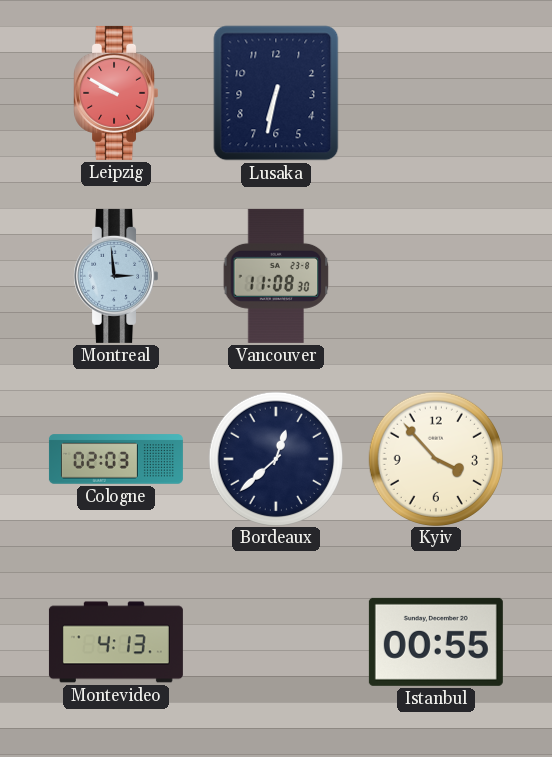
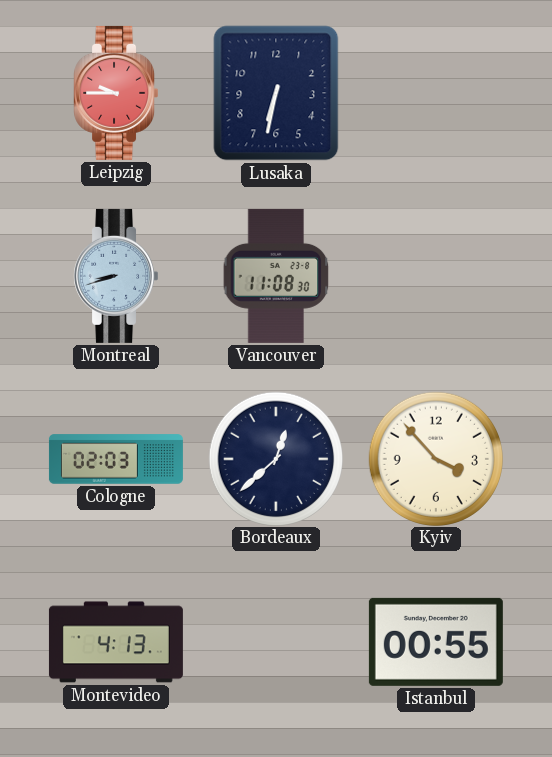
Leipzig: 9:50 -> 9:45 (115, 93)
Montreal: 2:59 -> 8:42 (115, 276)
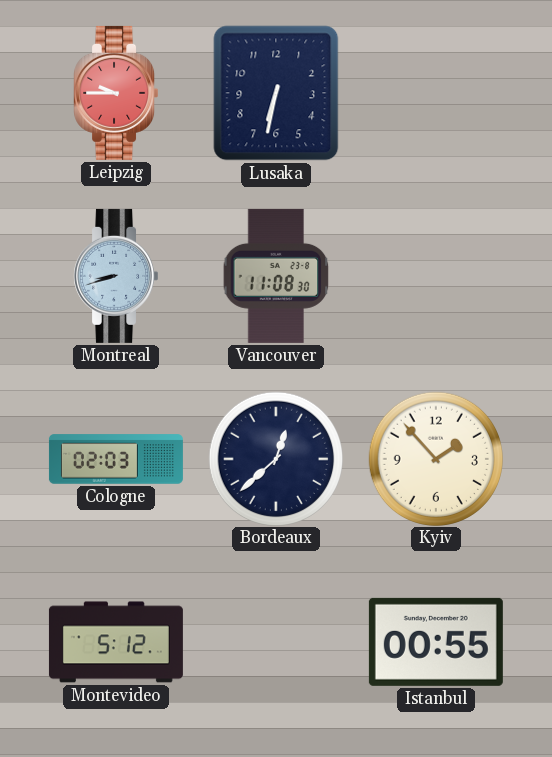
Kyiv: 3:53 -> 1:53 (435, 458)
Montevideo: 4:13 -> 5:12 (116, 642)
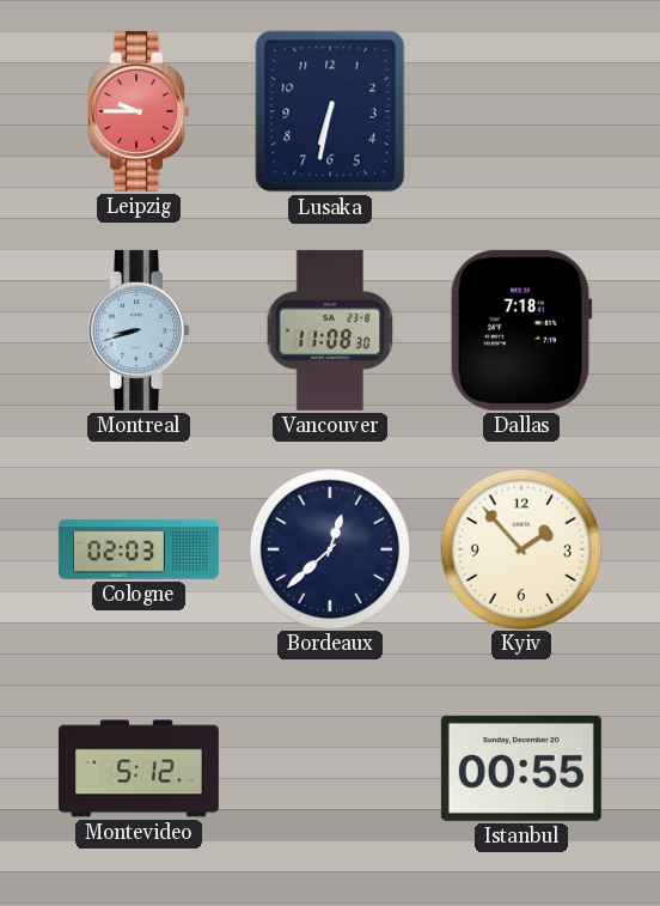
Dallas: none -> 7:18 (521, 330)
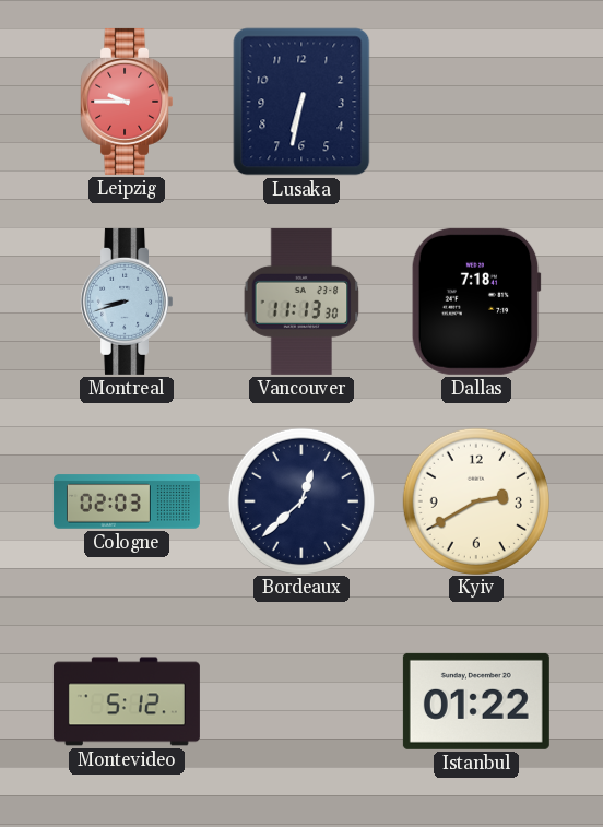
Vancouver: 11:08 -> 11:13 (301, 302)
Kyiv: 1:53 -> 2:40 (475, 500)
Istanbul: 00:55 -> 01:22 (476, 701)
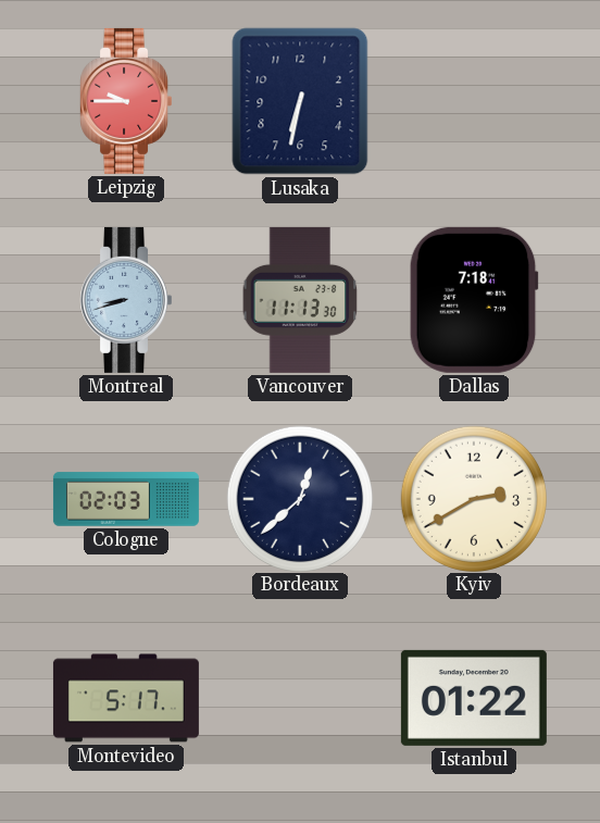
Montevideo: 5:12 -> 5:17 (126, 698)
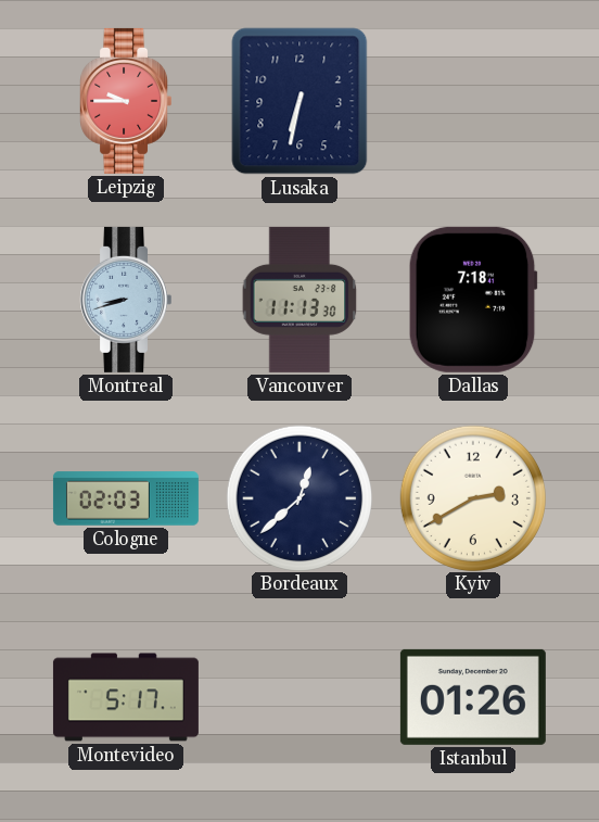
Istanbul: 01:22 -> 01:26 (473, 697)
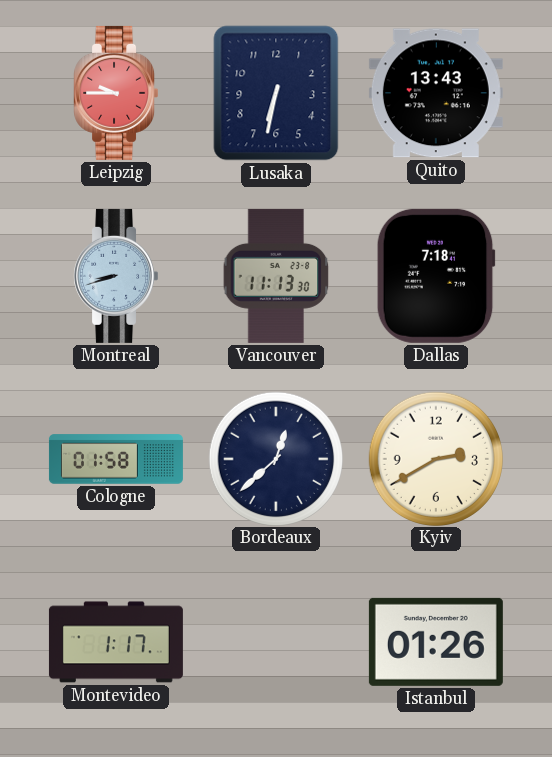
Quito: none -> 13:43 (436, 93)
Cologne: 02:03 -> 01:58 (116, 459)
Montevideo: 5:17 -> 1:17 (116, 642)
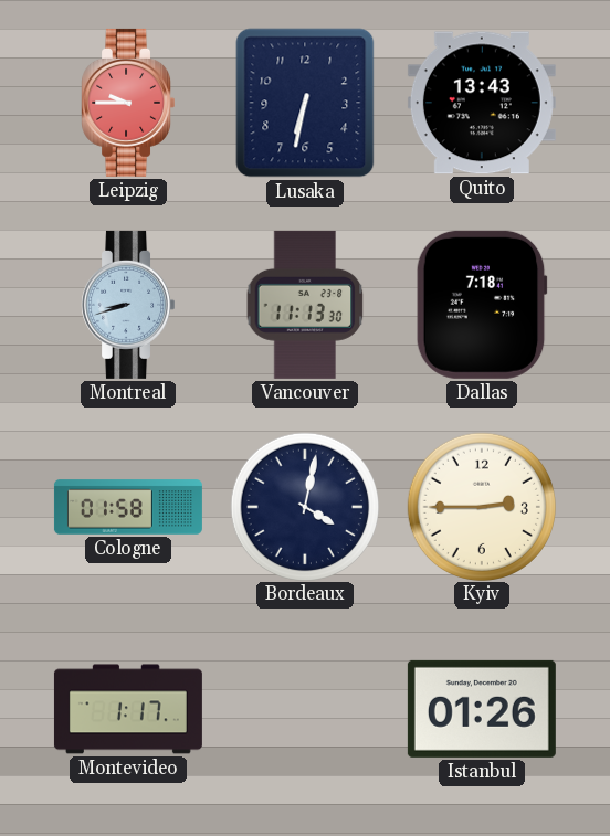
Bordeaux: 12:38 -> 4:02 (304, 506)
Kyiv: 2:40 -> 2:45 (481, 506)
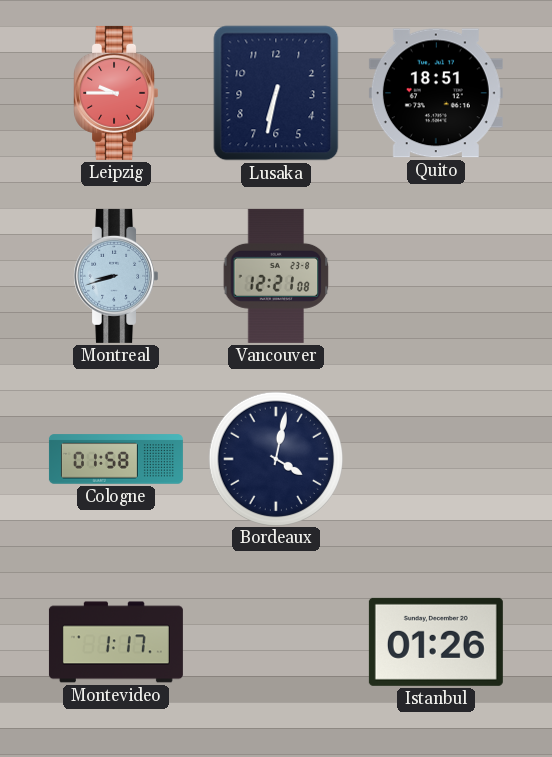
Quito: 13:43 -> 18:51 (436, 93)
Vancouver: 11:13 -> 12:21 (276, 276)
Dallas: 7:18 -> none (482, 305)
Kyiv: 2:45 -> none (481, 506)
